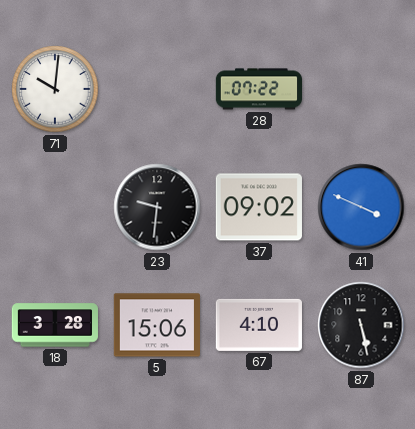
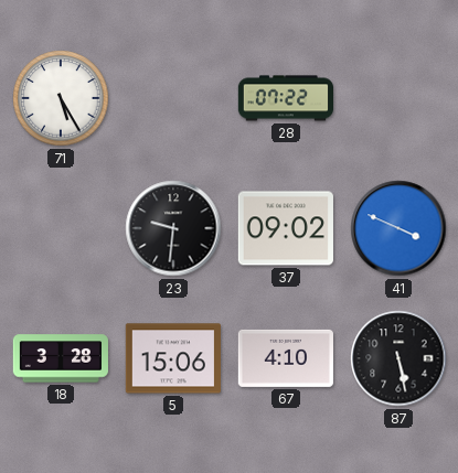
71: 10:01 -> 5:25 (61, 98)
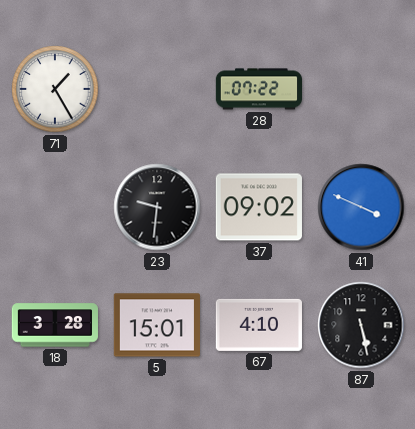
71: 5:25 -> 1:25 (55, 89)
5: 15:06 -> 15:01 (157, 325)
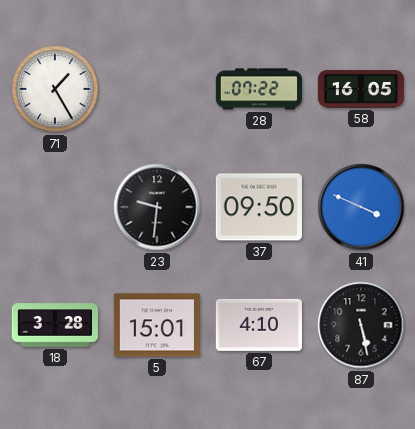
58: none -> 16:05 (361, 89)
37: 09:02 -> 09:50 (259, 207)
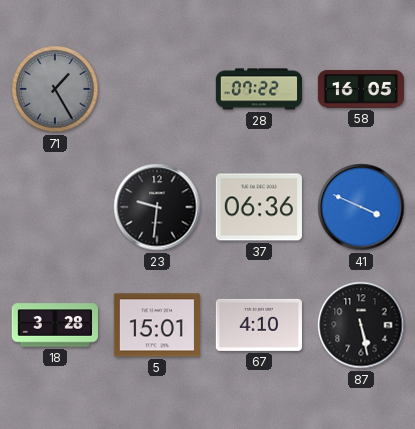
71 dial: white -> grey (55, 89)
37: 09:50 -> 06:36 (259, 207)
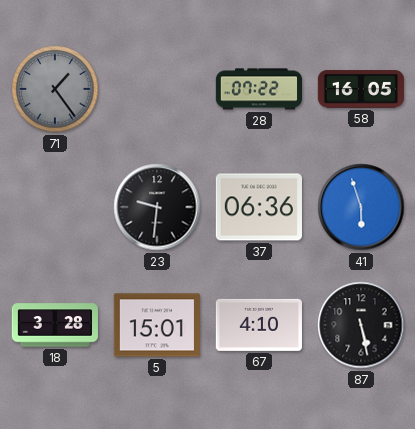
71: 1:25 -> 1:24 (55, 89)
41: 3:49 -> 5:57 (361, 207)
